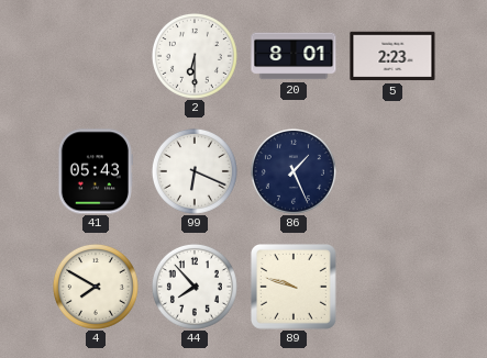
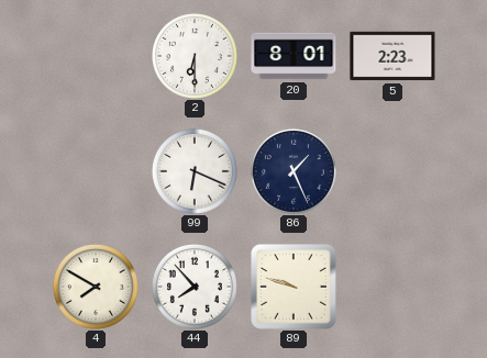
41: 05:43 -> none (96, 171)
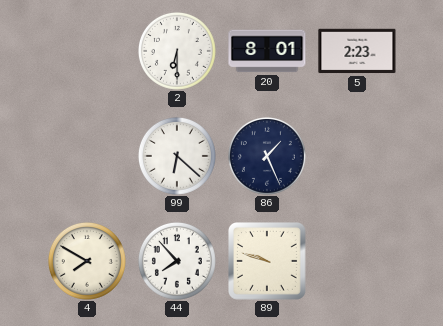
99: 6:19 -> 6:22 (177, 156)
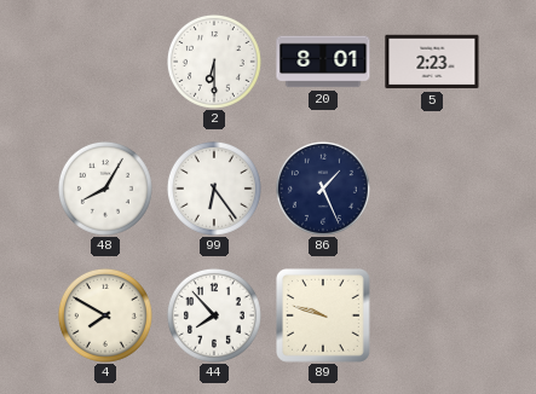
48: none -> 8:05 (105, 189)
99: 6:22 -> 6:24 (214, 189)
